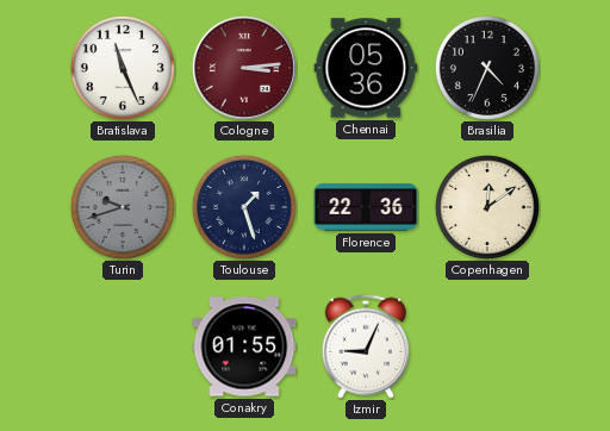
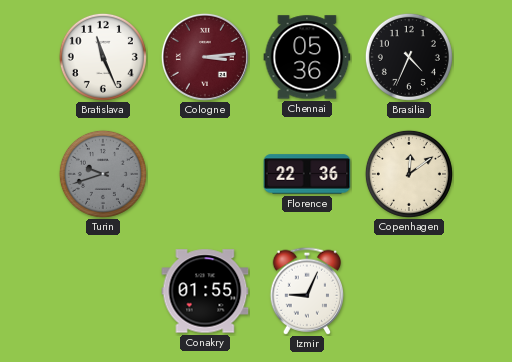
Toulouse: 1:27 -> none (244, 207)
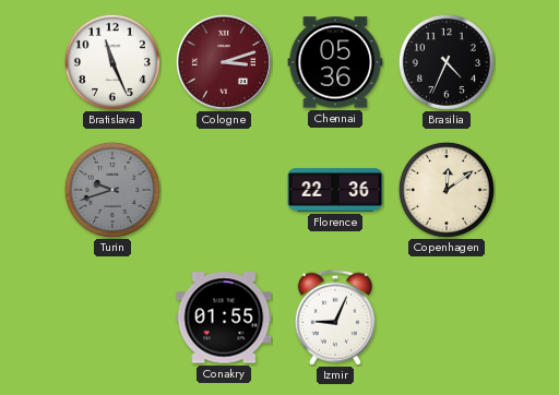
Cologne: 3:14 -> 3:12 (224, 62)
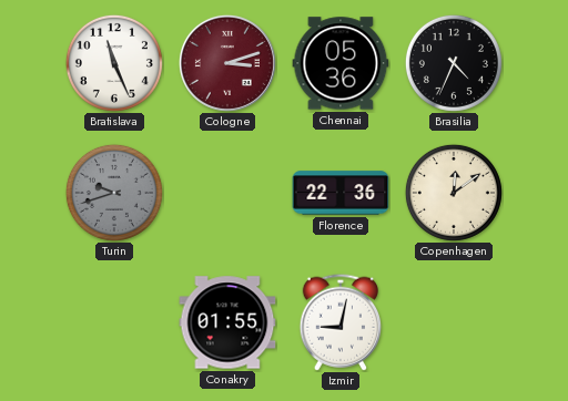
Izmir: 9:04 -> 9:02 (339, 322)
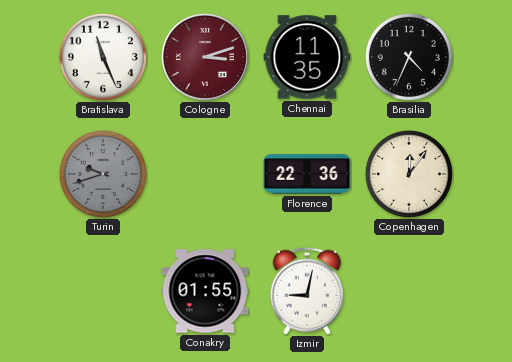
Chennai: 05:36 -> 11:35 (307, 57)
Copenhagen: 12:09 -> 12:06 (409, 174)
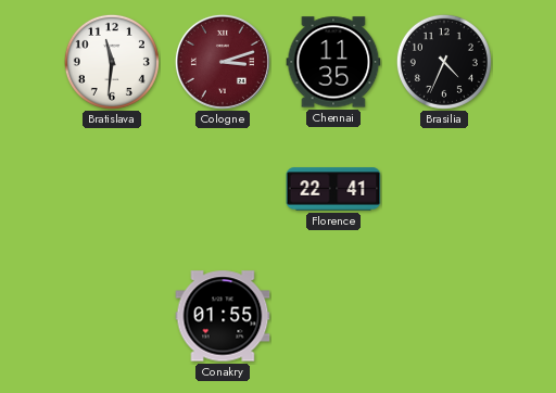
Bratislava: 11:26 -> 11:31 (112, 62)
Turin: 9:42 -> none (103, 174)
Florence: 22:36 -> 22:41 (333, 189)
Copenhagen: 12:06 -> none (409, 174)
Izmir: 9:02 -> none (306, 291)
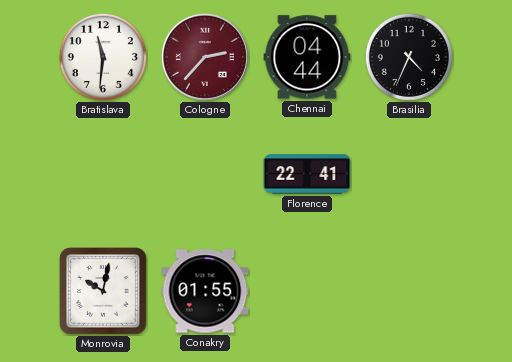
Cologne: 3:12 -> 2:37 (205, 57)
Chennai: 11:35 -> 04:44 (307, 57)
Monrovia: none -> 10:02 (104, 292)
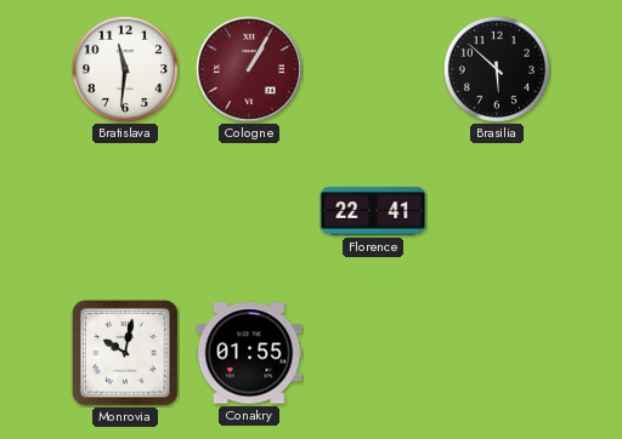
Cologne: 2:37 -> 1:05 (249, 69)
Chennai: 04:44 -> none (307, 57)
Brasilia: 4:34 -> 5:52 (497, 69)
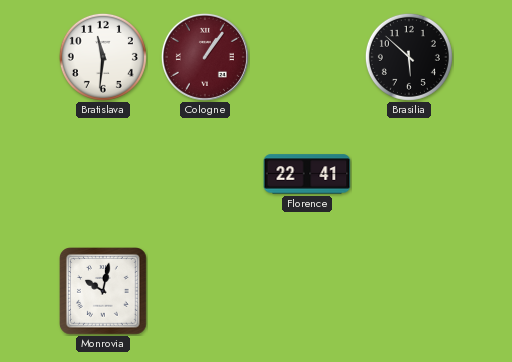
Cologne: 1:05 -> 1:06 (205, 57)
Conakry: 01:55 -> none (249, 353)
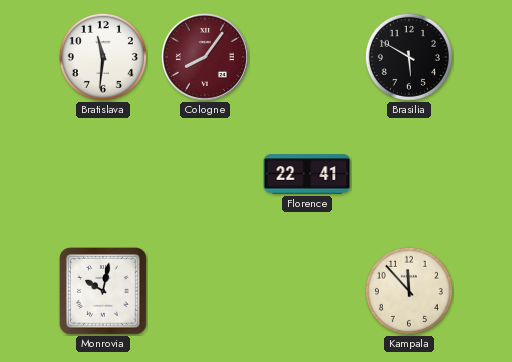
Cologne: 1:06 -> 8:06 (205, 57)
Brasilia: 5:52 -> 5:50 (409, 57)
Kampala: none -> 11:53 (409, 291)
